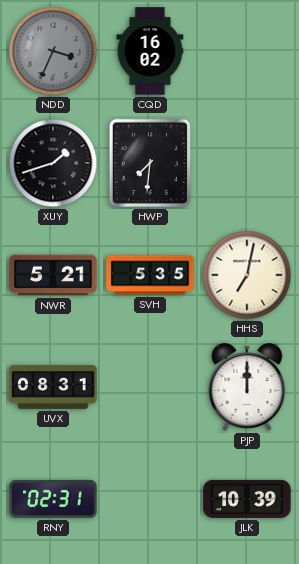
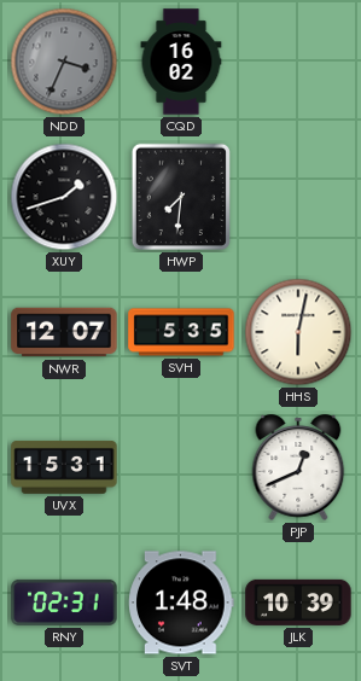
NWR: 5:21 -> 12:07 (64, 332)
HHS: 7:02 -> 6:02 (298, 332)
UVX: 08:31 -> 15:31 (64, 468)
PJP: 12:00 -> 12:41 (298, 467)
SVT: none -> 1:48 (181, 603)
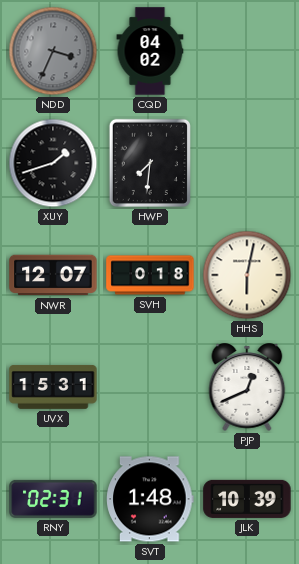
CQD: 16:02 -> 04:02 (150, 51)
SVH: 5:35 -> 0:18 (150, 275)
